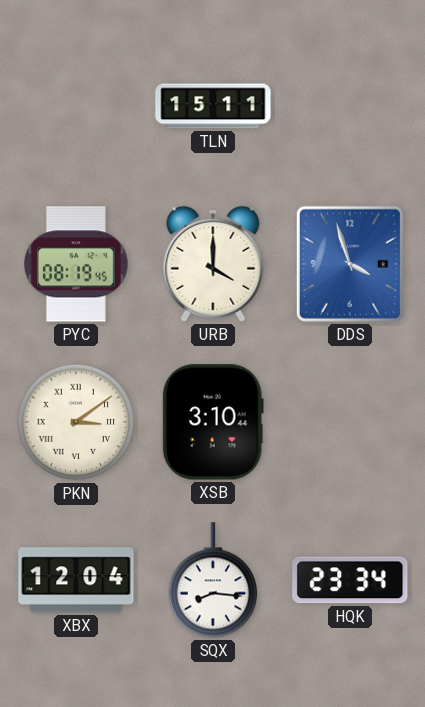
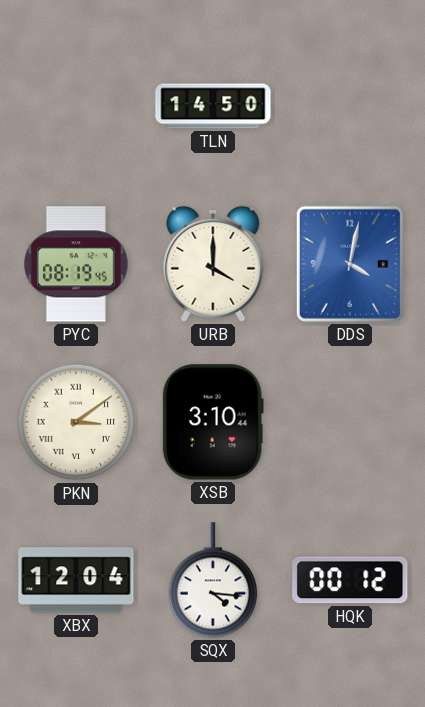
TLN: 15:11 -> 14:50 (213, 106)
DDS: 3:57 -> 4:02 (350, 264)
SQX: 8:16 -> 4:16 (213, 580)
HQK: 23:34 -> 00:12 (350, 580)
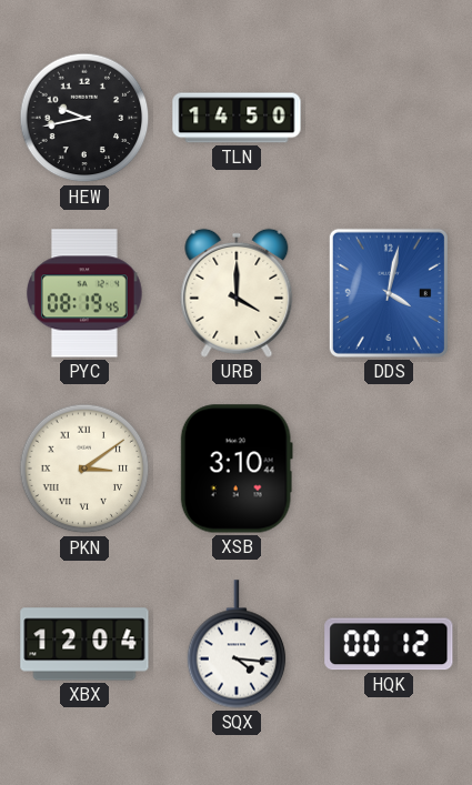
HEW: none -> 9:43 (84, 118)
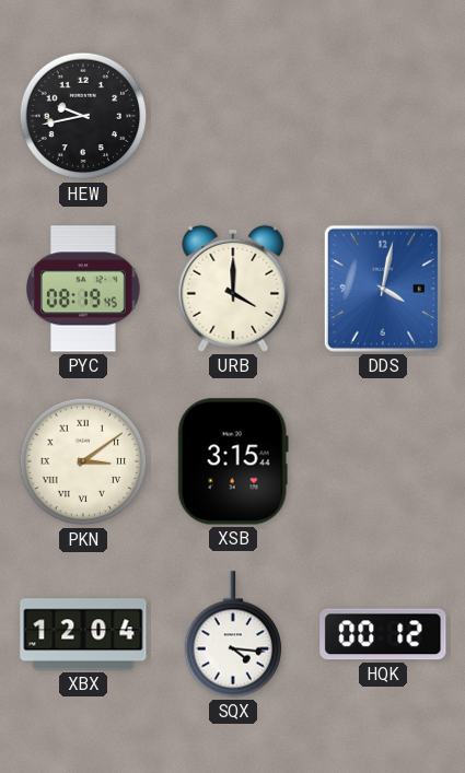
TLN: 14:50 -> none (237, 118)
XSB: 3:10 -> 3:15 (233, 461)
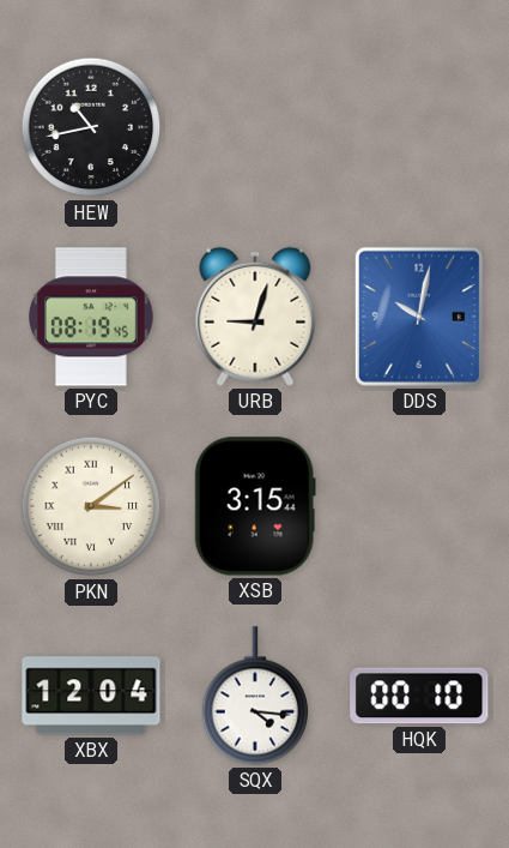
HEW: 9:43 -> 10:43 (91, 127)
URB: 4:00 -> 9:03 (255, 317)
DDS: 4:02 -> 10:02 (419, 317)
HQK: 00:12 -> 00:10 (419, 696)
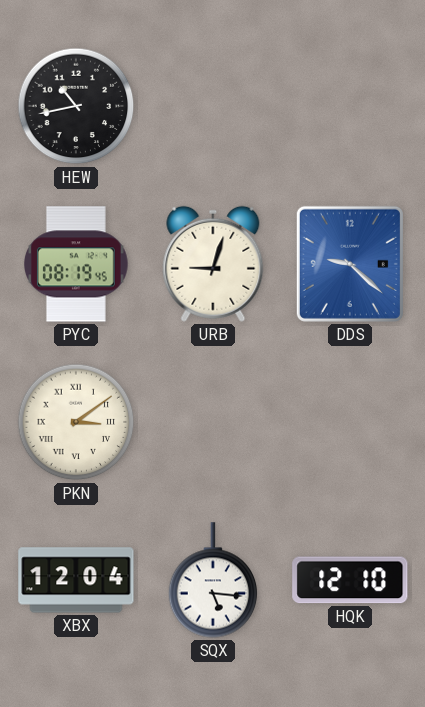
DDS: 10:02 -> 9:22 (350, 264)
XSB: 3:15 -> none (255, 506)
SQX: 4:16 -> 5:16 (213, 580)
HQK: 00:10 -> 12:10 (350, 580)
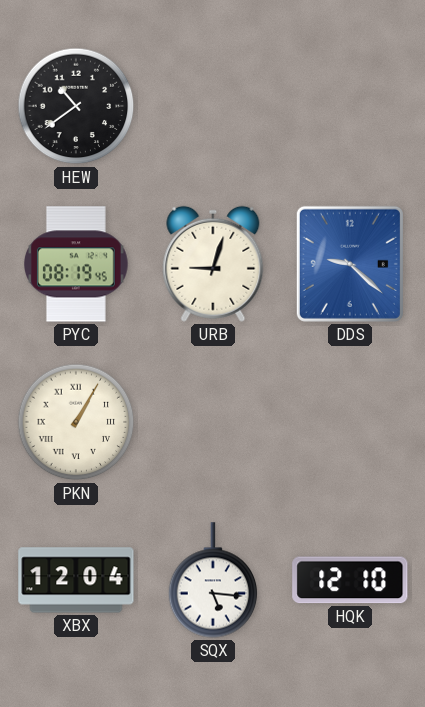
HEW: 10:43 -> 10:39 (76, 106)
PKN: 3:09 -> 1:05 (76, 422)
